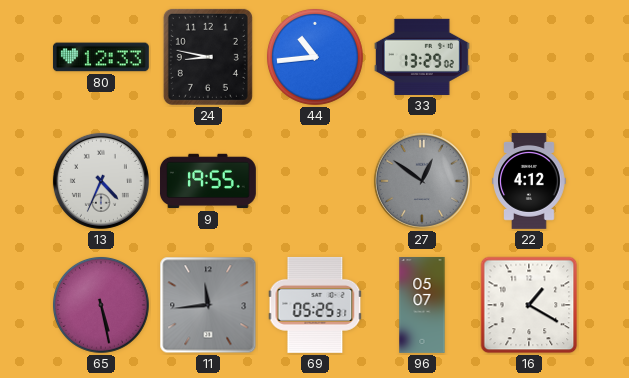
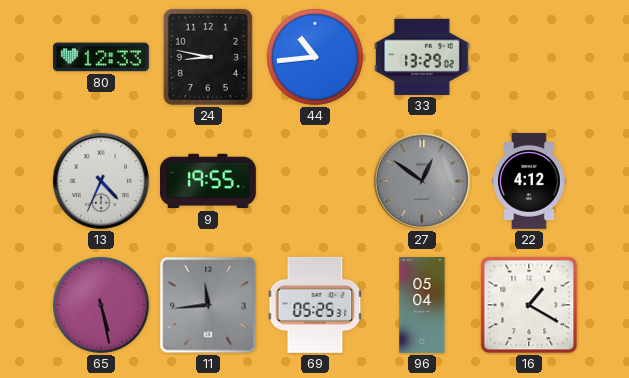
96: 05:07 -> 05:04 (422, 306)
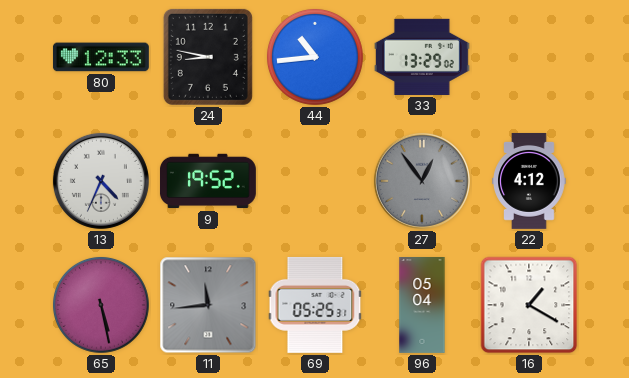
9: 19:55 -> 19:52 (208, 181)
27: 12:51 -> 12:54 (422, 181)
